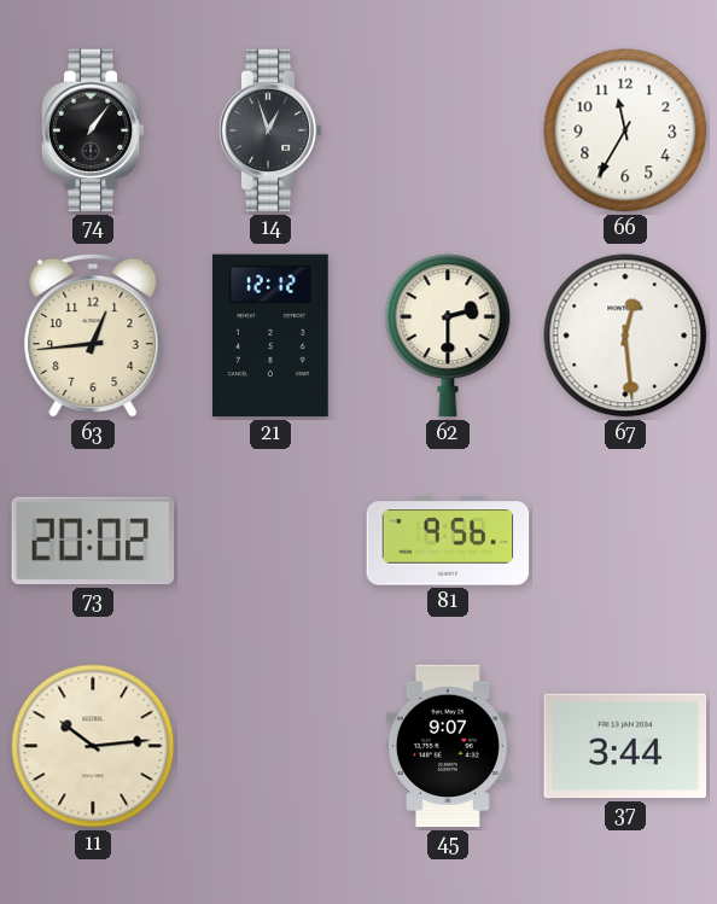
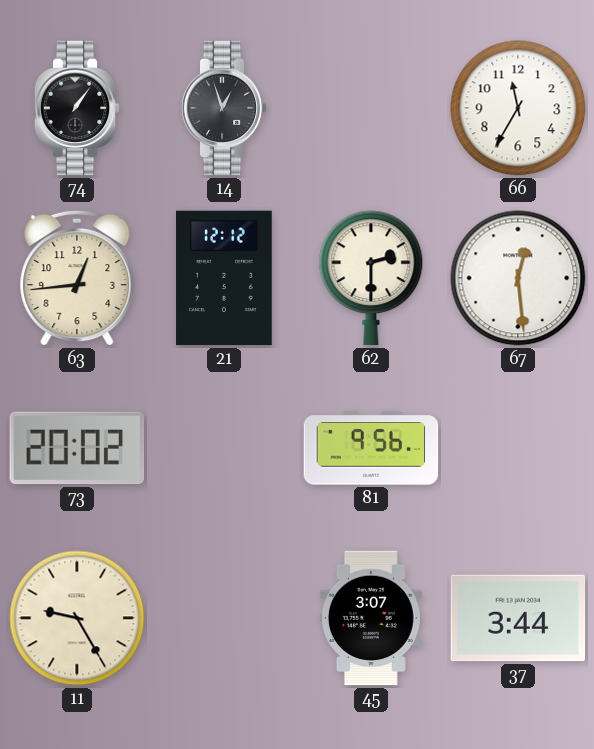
11: 10:14 -> 9:25 (77, 618)
45: 9:07 -> 3:07 (371, 618)
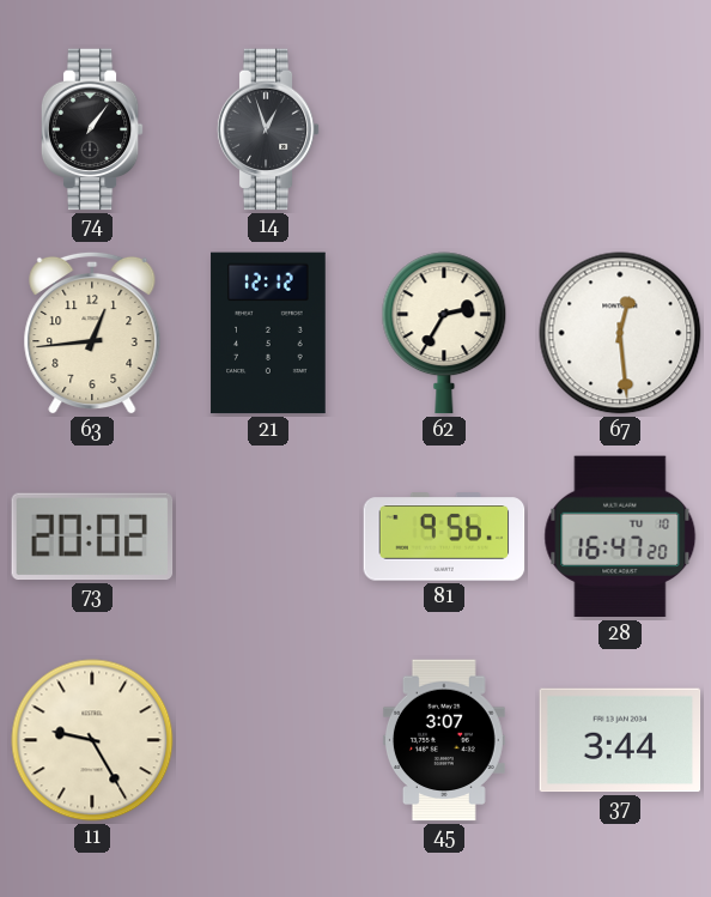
66: 11:35 -> none (518, 108)
62: 2:30 -> 2:35 (444, 333)
28: none -> 16:47 (620, 537)
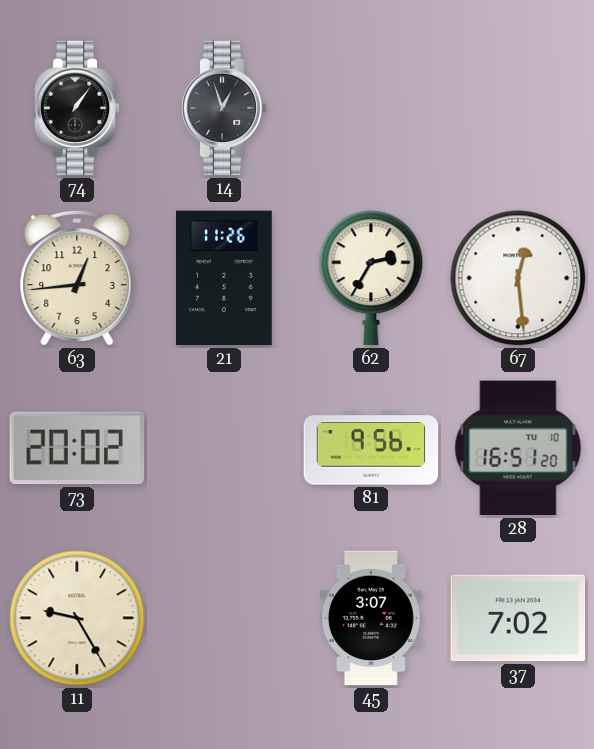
21: 12:12 -> 11:26 (224, 278)
28: 16:47 -> 16:51 (518, 448)
37: 3:44 -> 7:02 (518, 618)
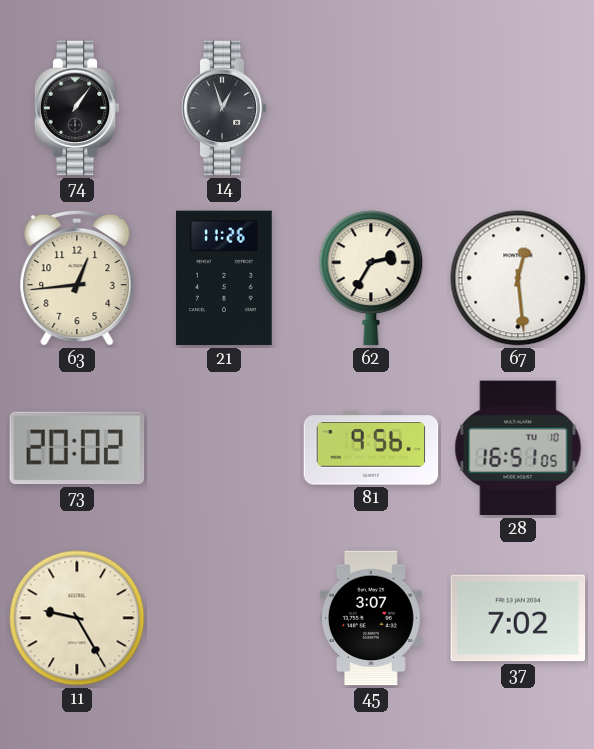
28: 16:51:20 -> 16:51:05 (518, 448)
